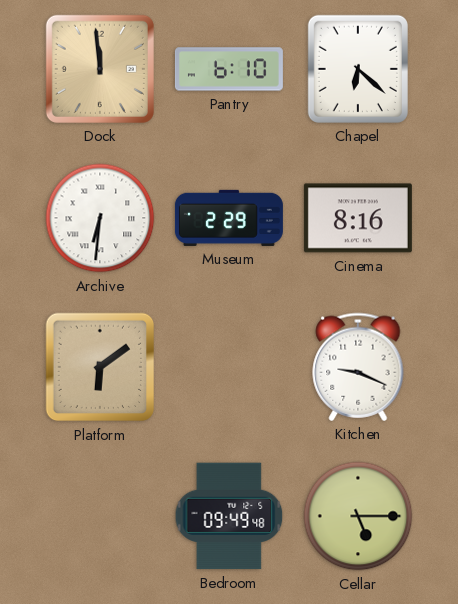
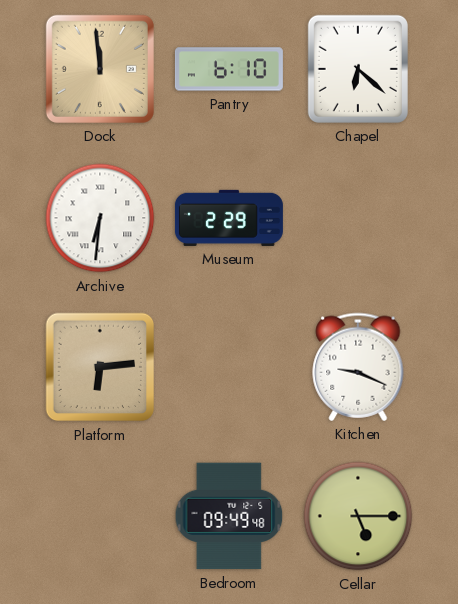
Cinema: 8:16 -> none (358, 218)
Platform: 6:09 -> 6:14 (100, 367)
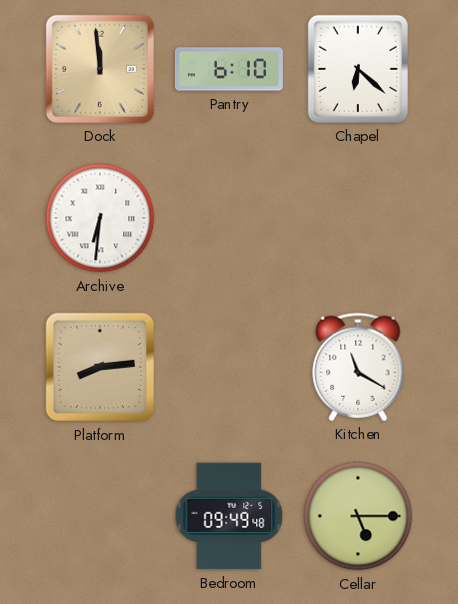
Museum: 2:29 -> none (229, 218)
Platform: 6:14 -> 8:14 (100, 367)
Kitchen: 9:19 -> 11:20 (358, 367)
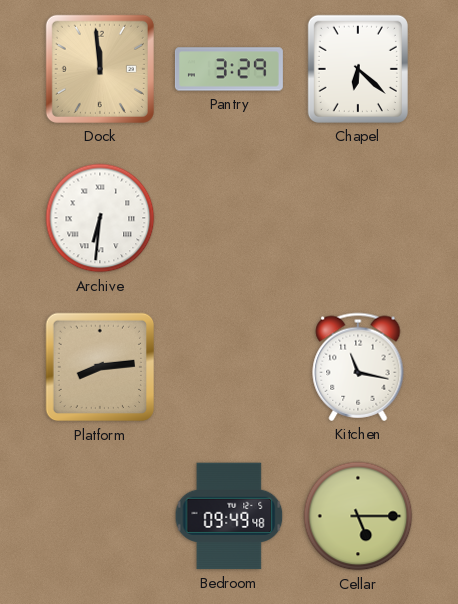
Pantry: 6:10 -> 3:29 (229, 69)
Kitchen: 11:20 -> 11:17 (358, 367)
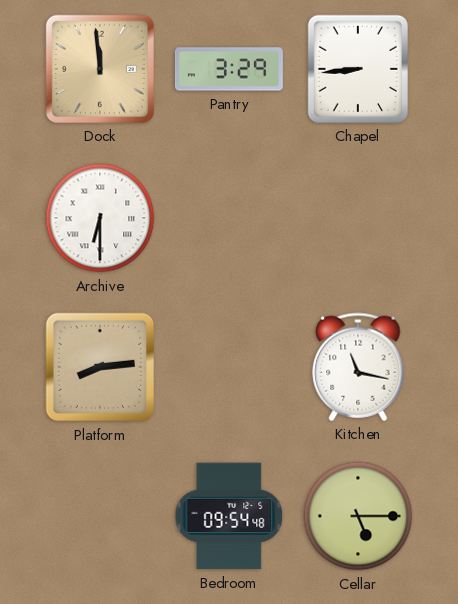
Chapel: 6:22 -> 8:44 (358, 69)
Archive: 6:31 -> 6:30 (100, 218)
Bedroom: 09:49 -> 09:54 (229, 516)
